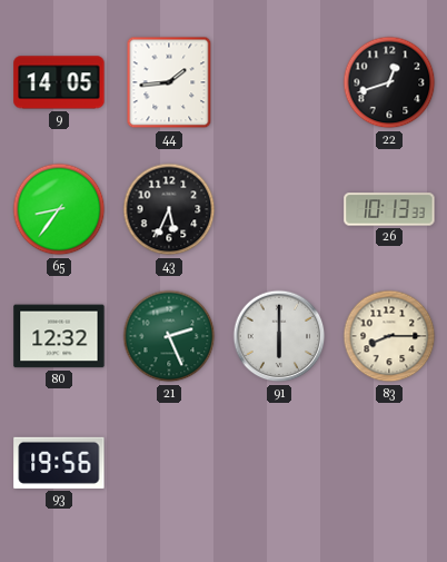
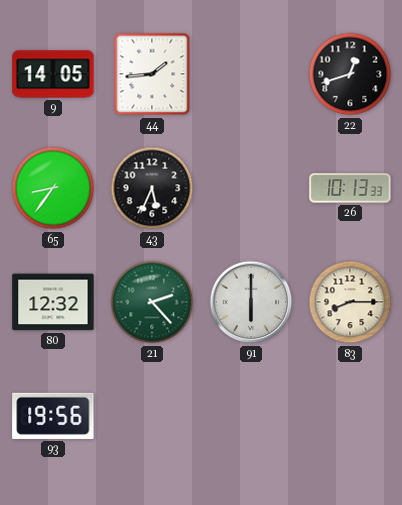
21: 2:26 -> 2:23 (152, 302)
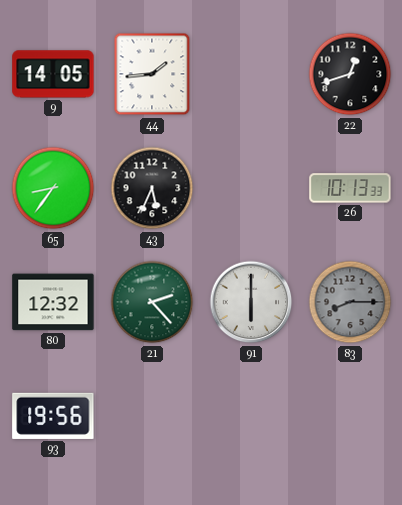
83 dial: cream -> grey (350, 302)
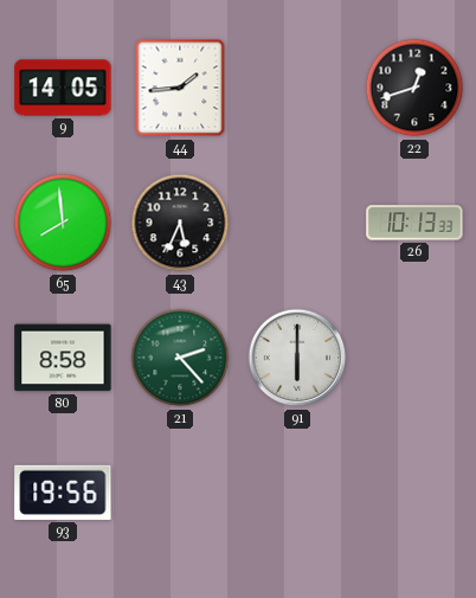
65: 8:36 -> 7:59 (63, 223)
80: 12:32 -> 8:58 (63, 358)
83: 8:15 -> none (350, 302)
